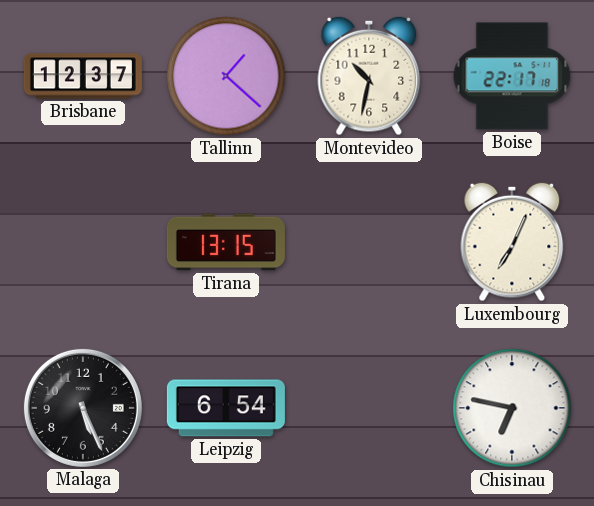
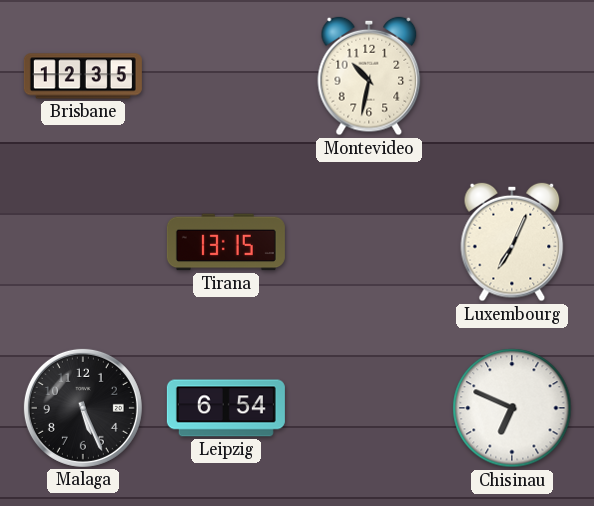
Brisbane: 12:37 -> 12:35 (83, 76)
Tallinn: 1:22 -> none (226, 76)
Boise: 22:17 -> none (512, 76)
Chisinau: 6:47 -> 6:49 (512, 408)
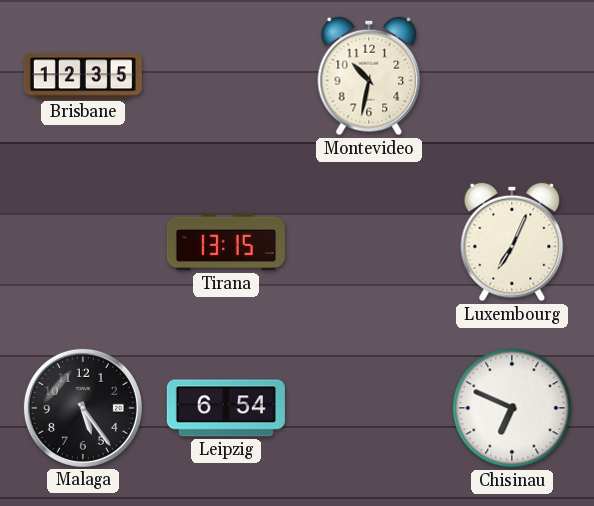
Malaga: 5:26 -> 5:24 (83, 408)
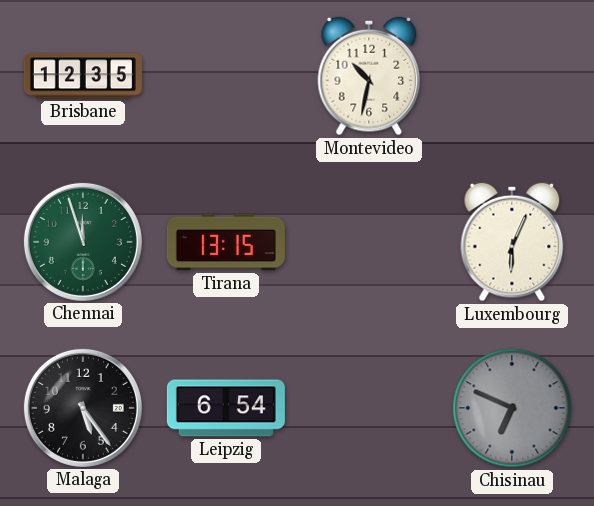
Chennai: none -> 11:57 (83, 242)
Luxembourg: 7:04 -> 6:04 (512, 242)
Chisinau dial: white -> grey (512, 408)
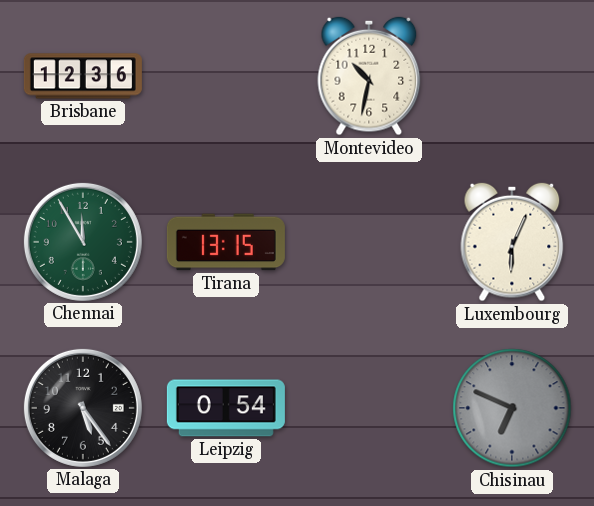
Brisbane: 12:35 -> 12:36 (83, 76)
Chennai: 11:57 -> 11:55 (83, 242)
Leipzig: 6:54 -> 0:54 (226, 408)
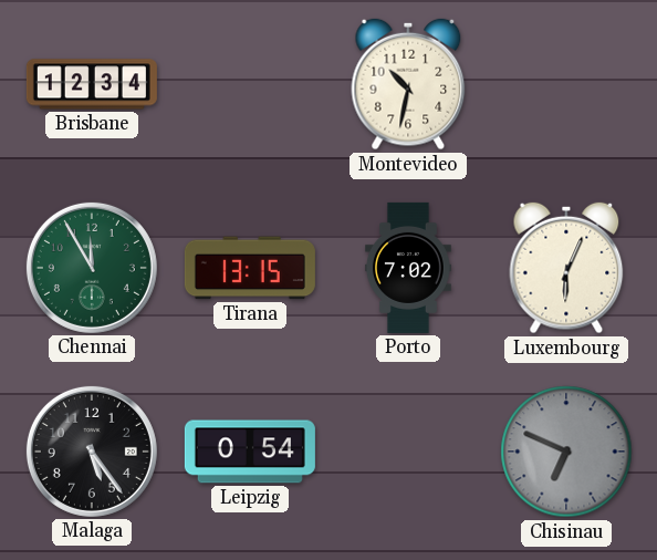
Brisbane: 12:36 -> 12:34 (92, 84)
Porto: none -> 7:02 (409, 268)
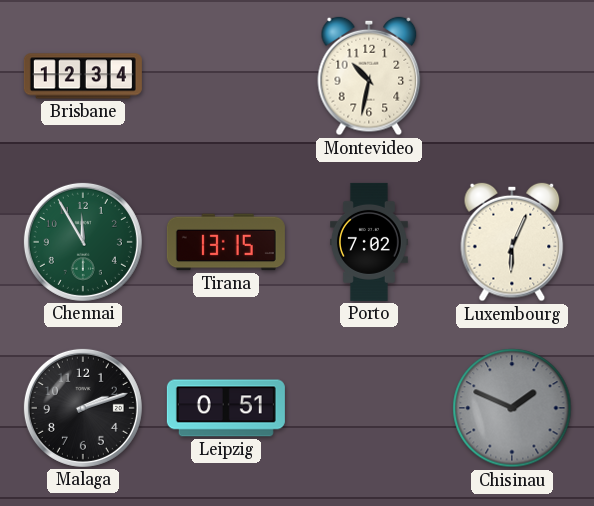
Malaga: 5:24 -> 2:12 (83, 408)
Leipzig: 0:54 -> 0:51 (226, 408)
Chisinau: 6:49 -> 1:49 (512, 408)
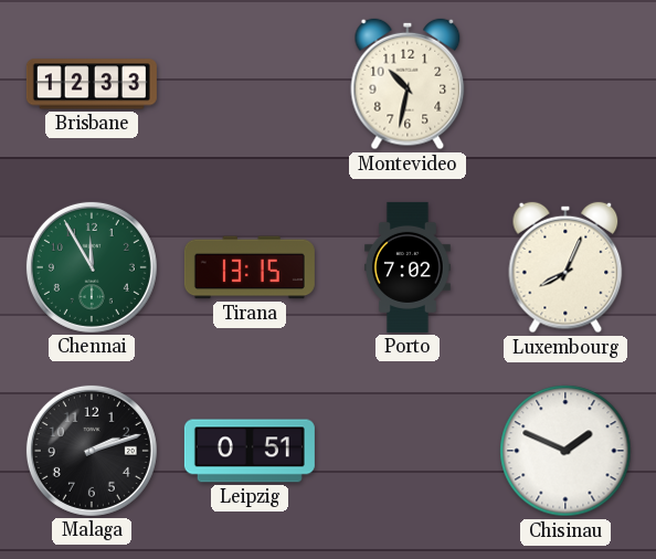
Brisbane: 12:34 -> 12:33 (92, 84)
Luxembourg: 6:04 -> 8:04 (565, 267)
Chisinau dial: grey -> white (565, 451)
